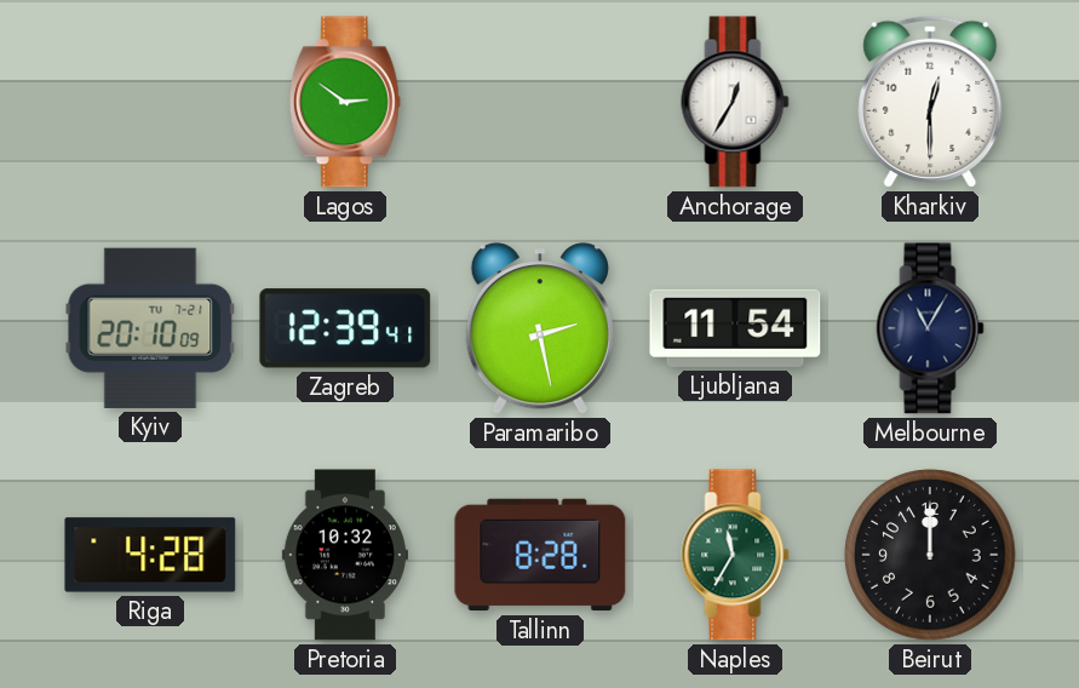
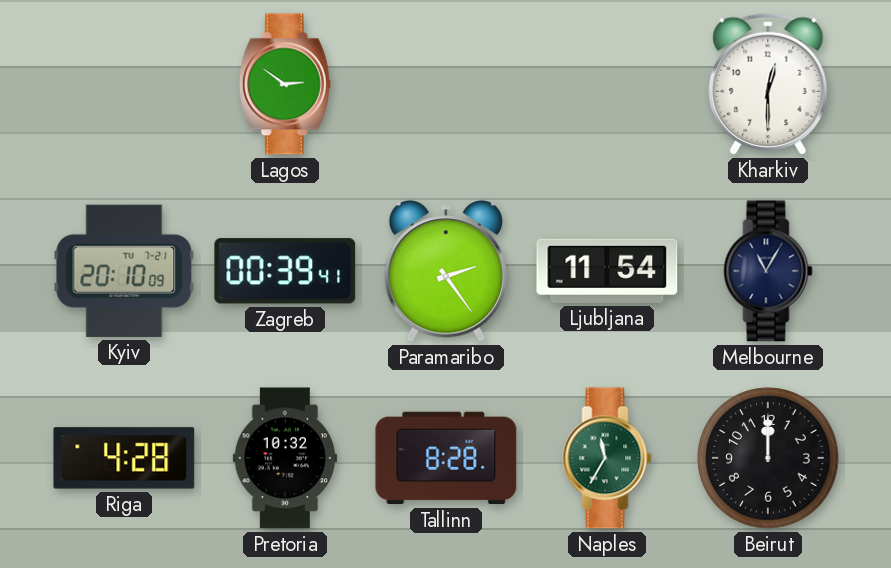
Anchorage: 12:35 -> none (735, 102)
Zagreb: 12:39 -> 00:39 (285, 271)
Paramaribo: 2:28 -> 2:24 (446, 271)
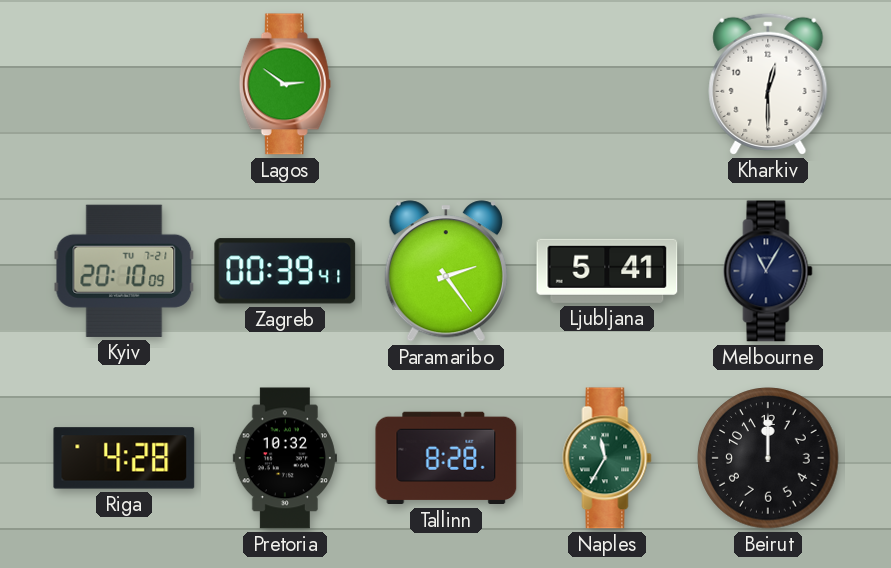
Ljubljana: 11:54 -> 5:41 (607, 271)
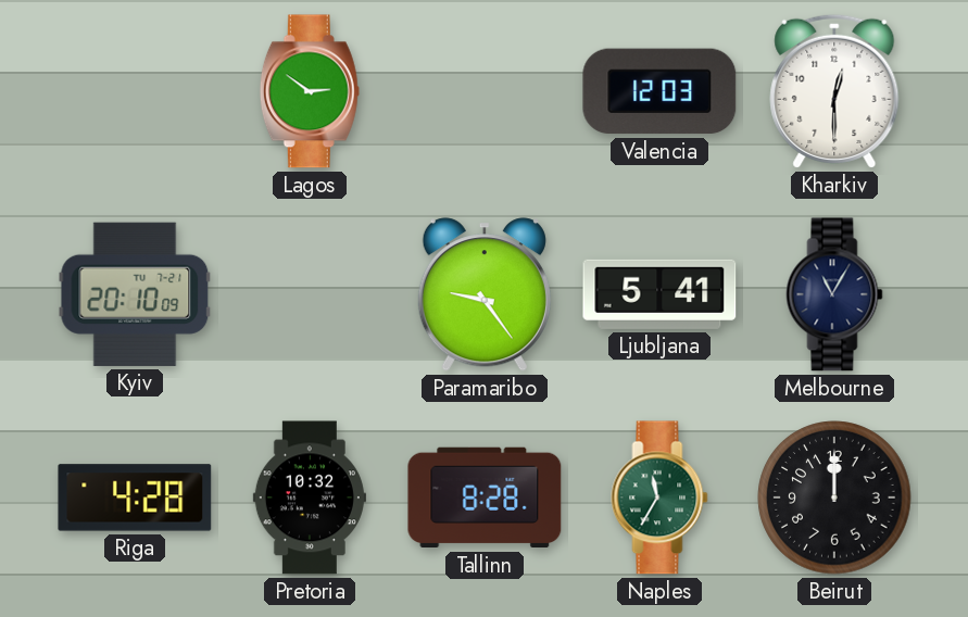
Valencia: none -> 12:03 (659, 91)
Zagreb: 00:39 -> none (285, 271)
Paramaribo: 2:24 -> 9:24 (485, 294)
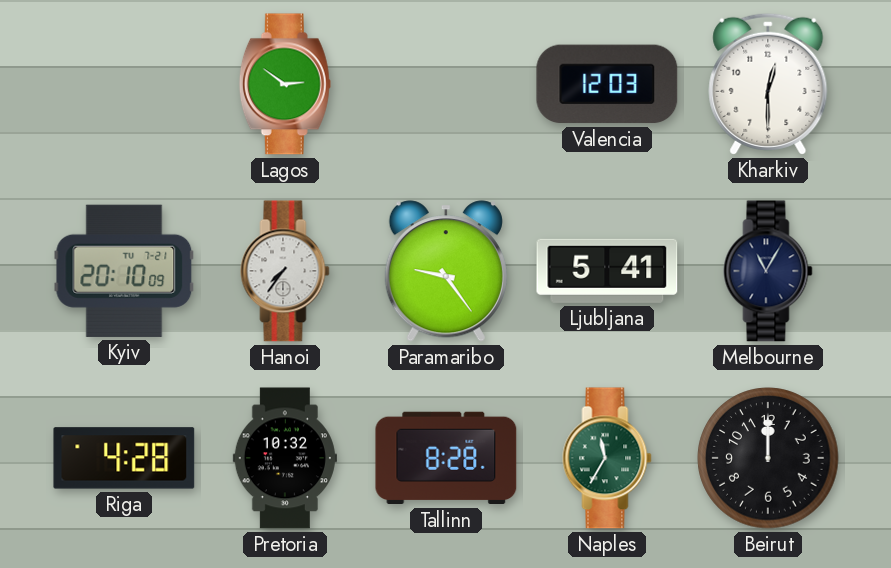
Hanoi: none -> 7:36 (285, 271)
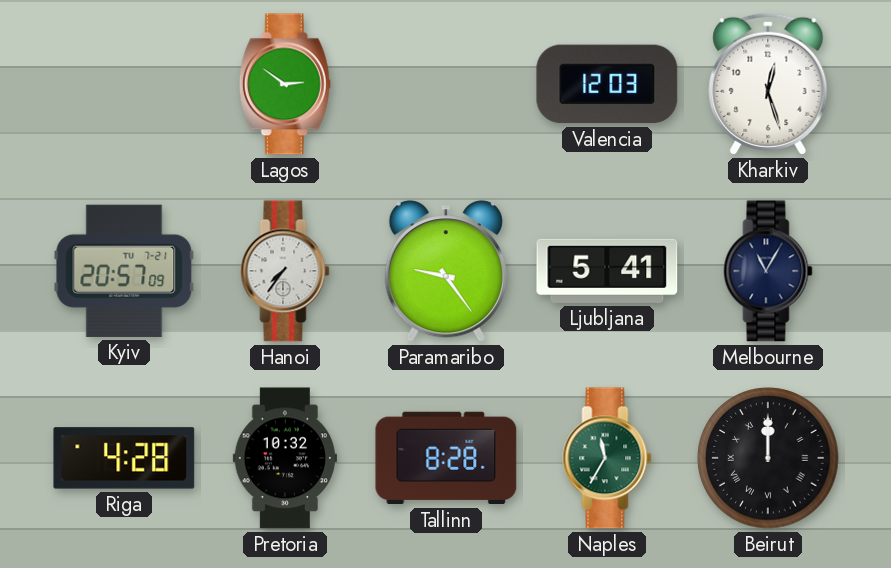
Kharkiv: 12:30 -> 12:27 (768, 84)
Kyiv: 20:10 -> 20:57 (124, 271)
Beirut numerals: Arabic -> Roman (768, 458)
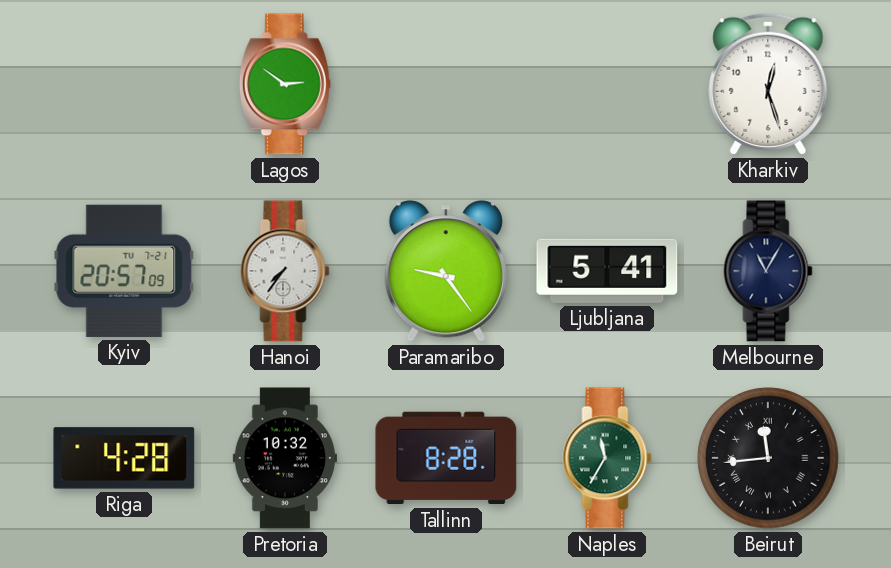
Valencia: 12:03 -> none (607, 84)
Beirut: 12:00 -> 11:44 (768, 458)
